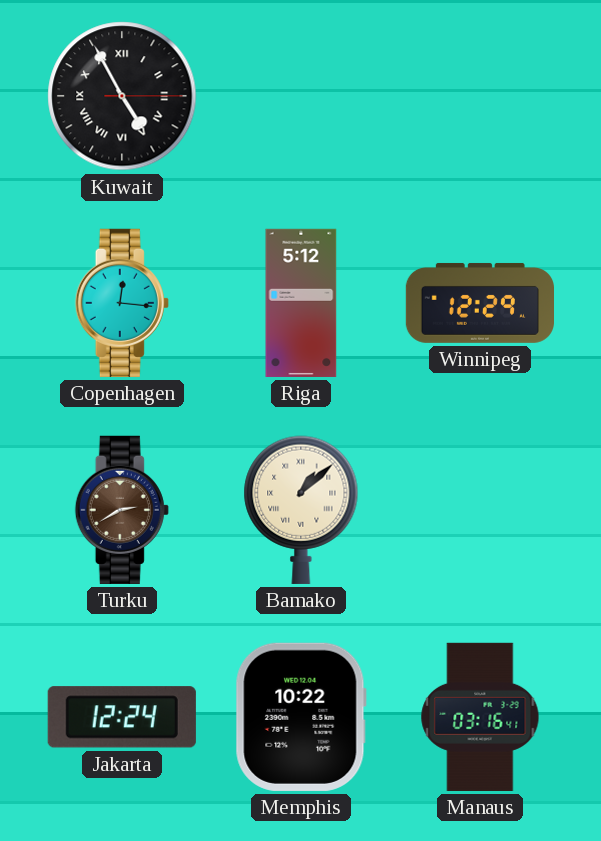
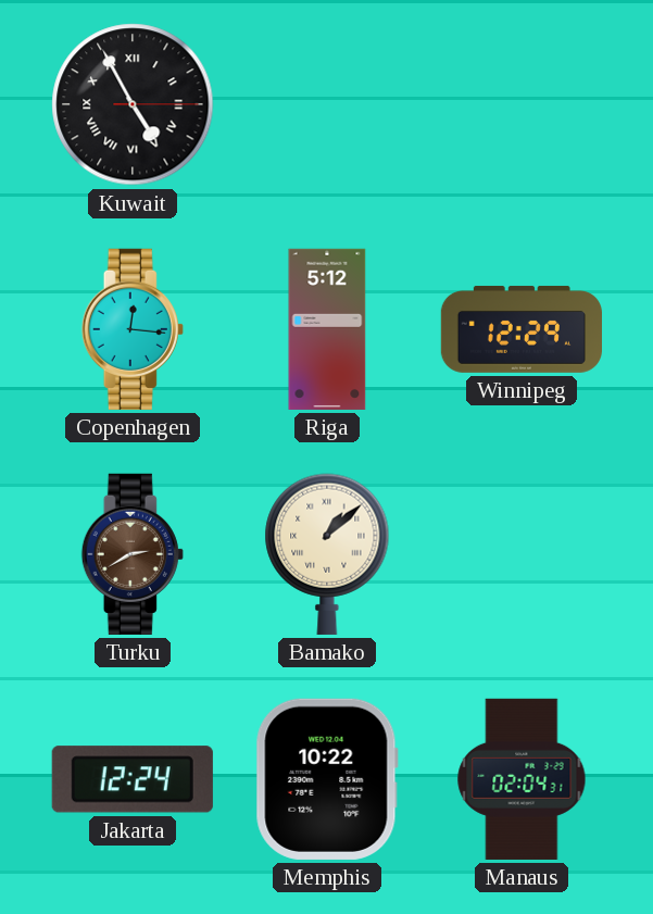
Manaus: 03:16 -> 02:04 (522, 779)
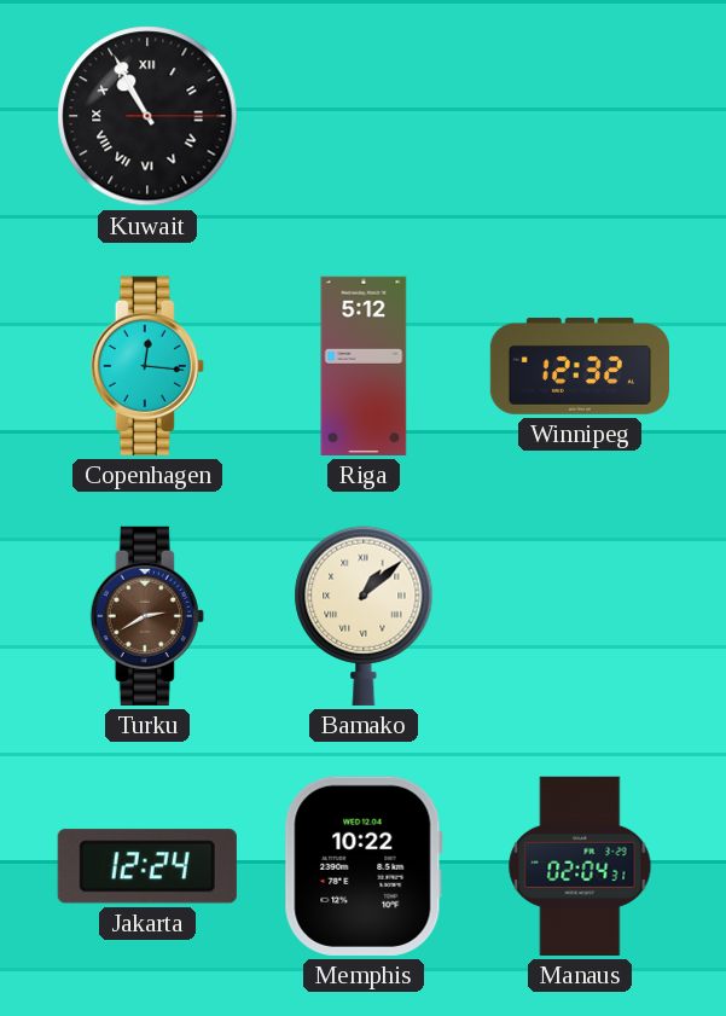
Kuwait: 4:55 -> 10:55 (147, 116)
Winnipeg: 12:29 -> 12:32 (579, 366)
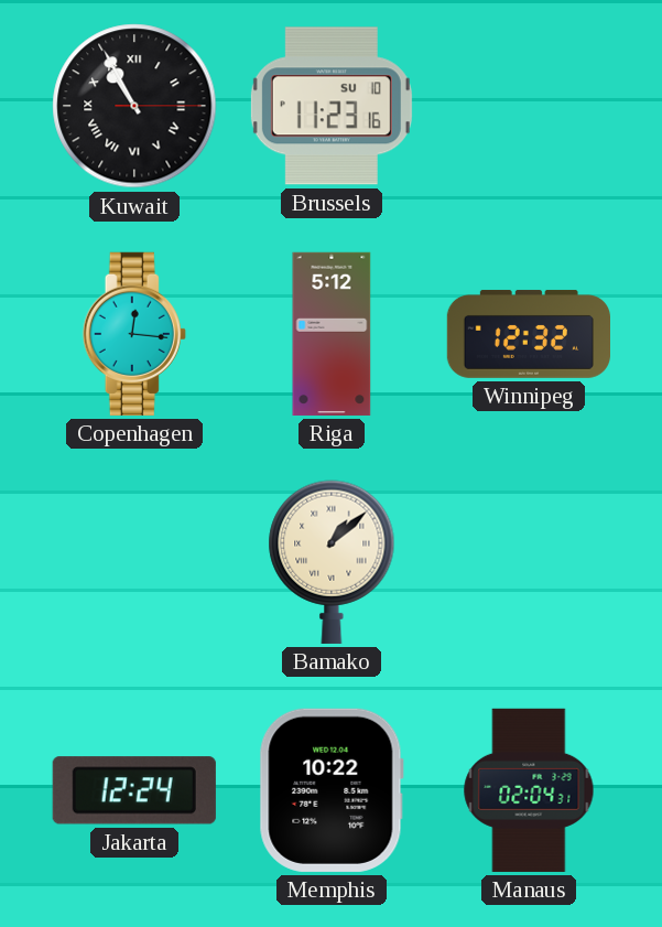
Brussels: none -> 11:23 (332, 106)
Turku: 2:40 -> none (147, 616)
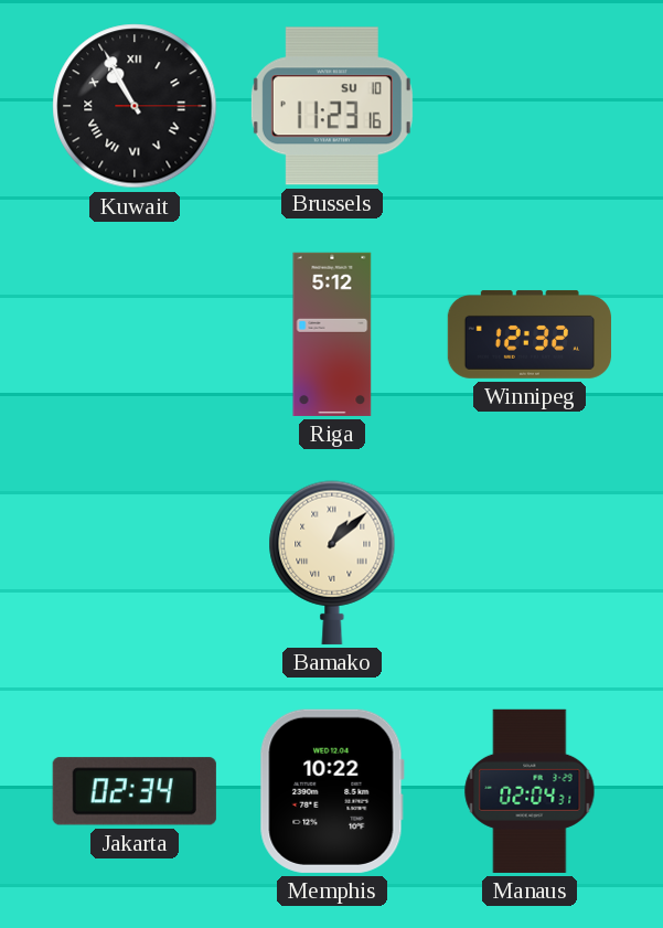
Copenhagen: 12:16 -> none (134, 334)
Jakarta: 12:24 -> 02:34 (135, 791)
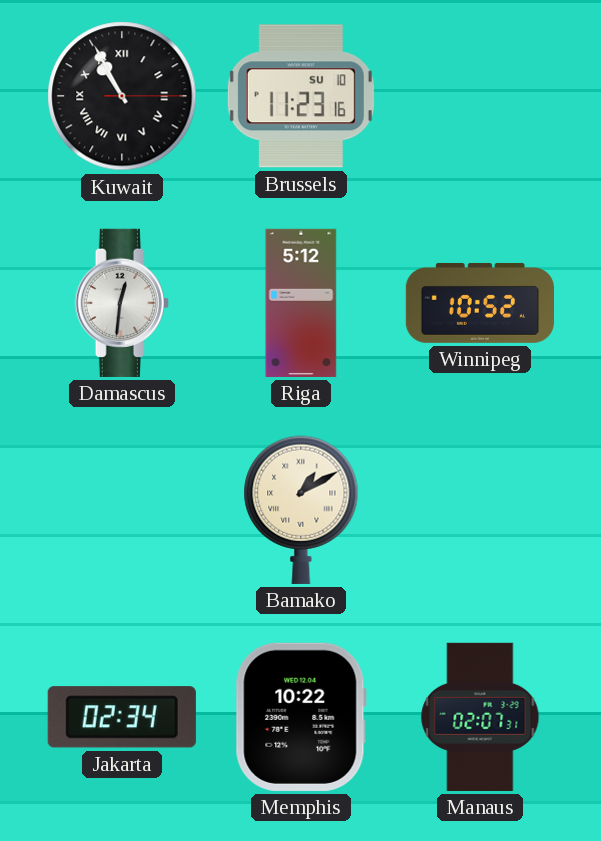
Damascus: none -> 12:31 (122, 303)
Winnipeg: 12:32 -> 10:52 (479, 303)
Bamako: 1:08 -> 1:10 (301, 510)
Manaus: 02:04 -> 02:07 (480, 717)
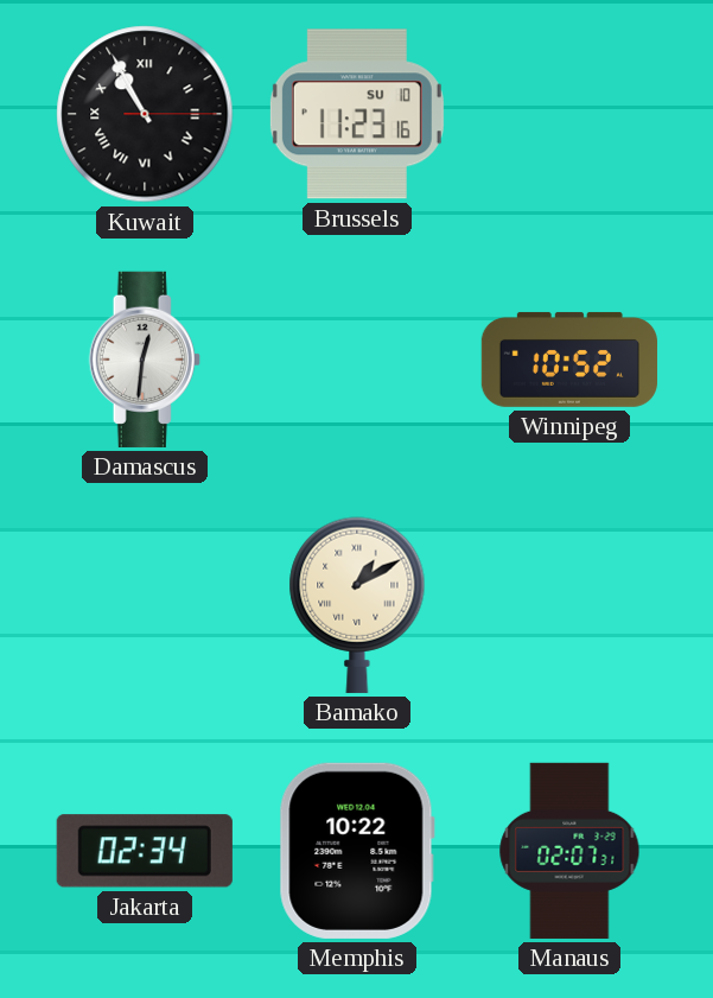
Riga: 5:12 -> none (301, 303)
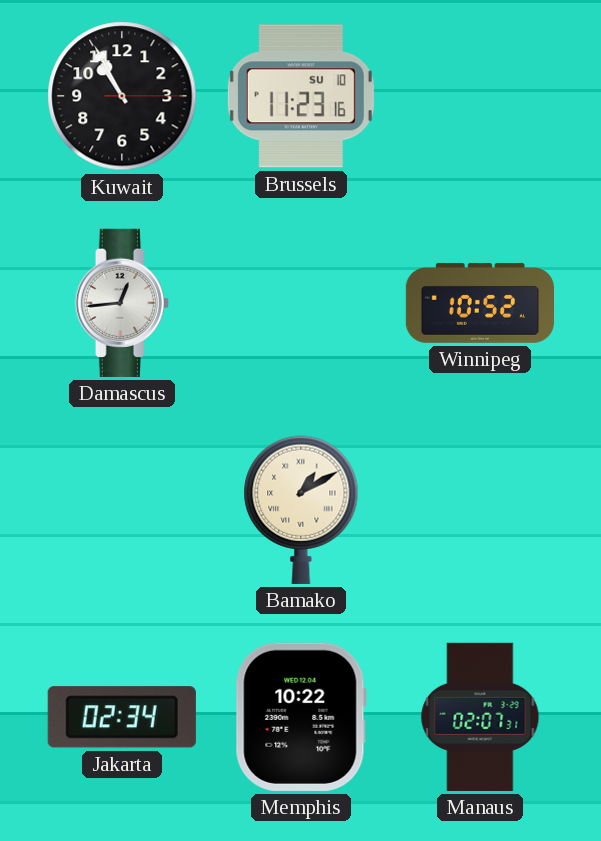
Kuwait numerals: Roman -> Arabic (122, 96)
Damascus: 12:31 -> 12:44 (122, 303)
